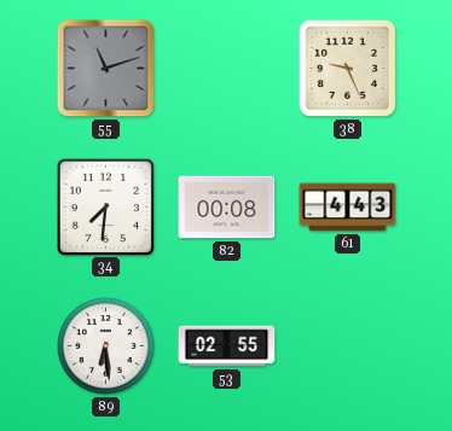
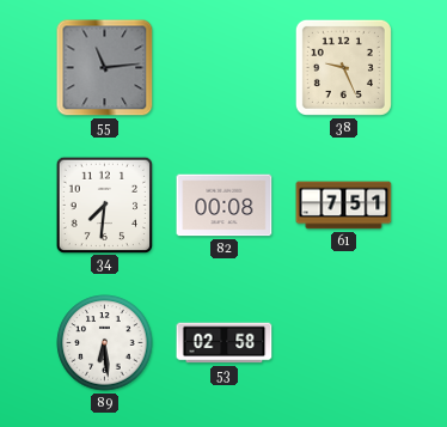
55: 11:12 -> 11:14 (105, 68)
61: 4:43 -> 7:51 (344, 206)
53: 02:55 -> 02:58 (225, 343)
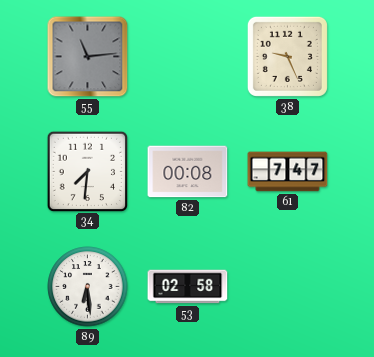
61: 7:51 -> 7:47 (288, 172)
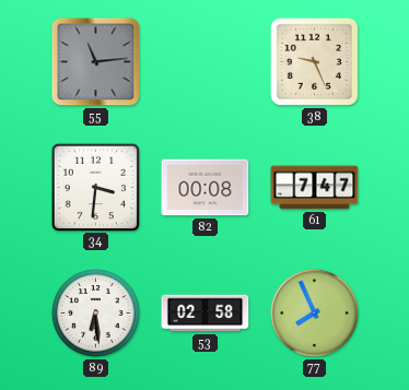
34: 7:31 -> 3:31 (95, 187)
77: none -> 7:56 (315, 314)
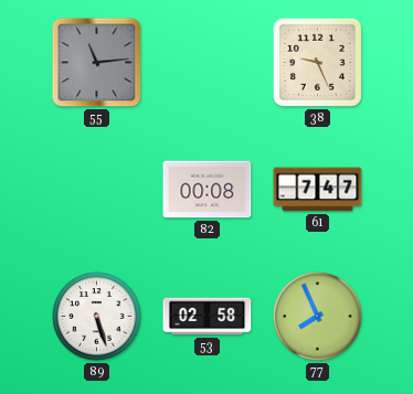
34: 3:31 -> none (95, 187)
89: 6:29 -> 5:27 (97, 317)
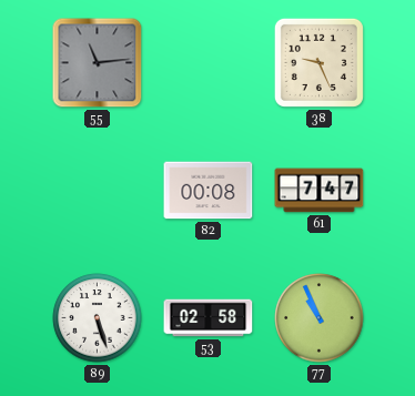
77: 7:56 -> 10:56 (320, 318)
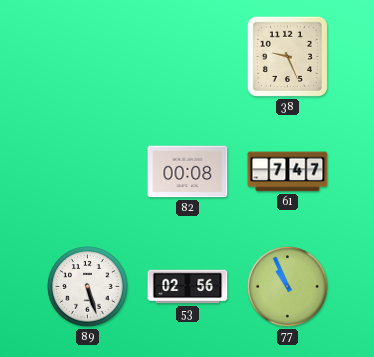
55: 11:14 -> none (98, 63)
53: 02:58 -> 02:56 (188, 287)
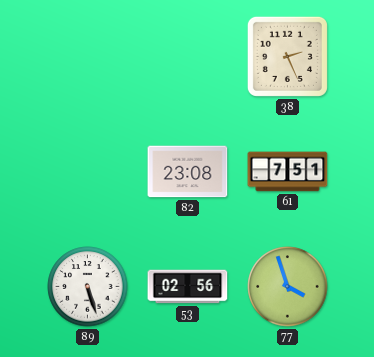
38: 9:26 -> 2:26 (287, 56)
82: 00:08 -> 23:08 (188, 172)
61: 7:47 -> 7:51 (288, 172)
77: 10:56 -> 3:57 (288, 287)
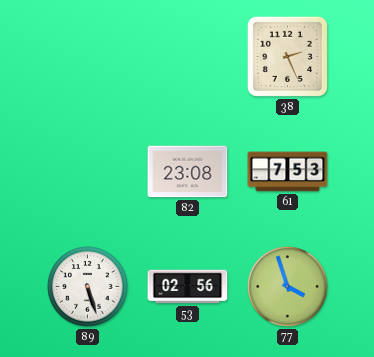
61: 7:51 -> 7:53 (288, 172)
